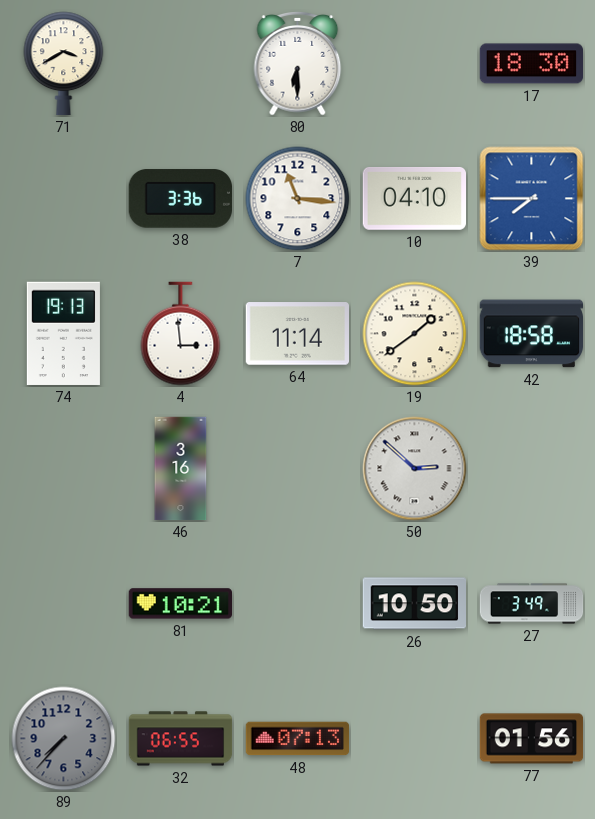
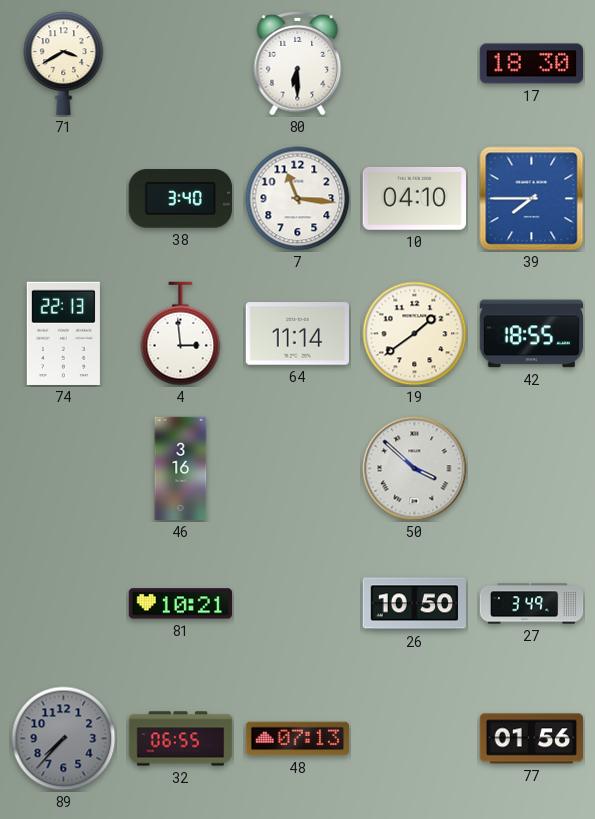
38: 3:36 -> 3:40 (180, 199)
74: 19:13 -> 22:13 (63, 333)
42: 18:58 -> 18:55 (532, 334)
50: 2:52 -> 3:52 (415, 469)
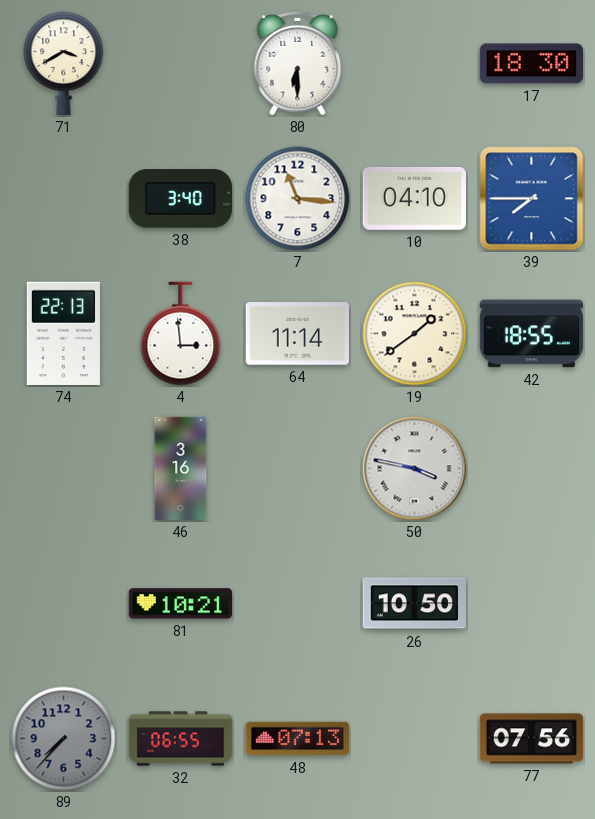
50: 3:52 -> 3:47 (415, 469)
27: 3:49 -> none (532, 604)
77: 01:56 -> 07:56 (532, 739)
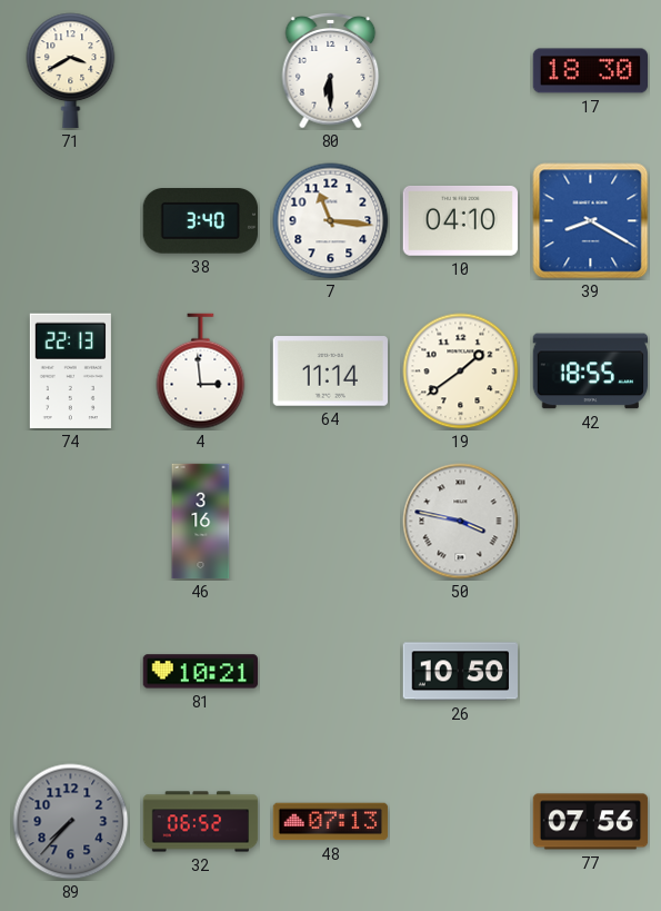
39: 7:45 -> 8:20 (591, 221)
32: 06:55 -> 06:52 (201, 822)
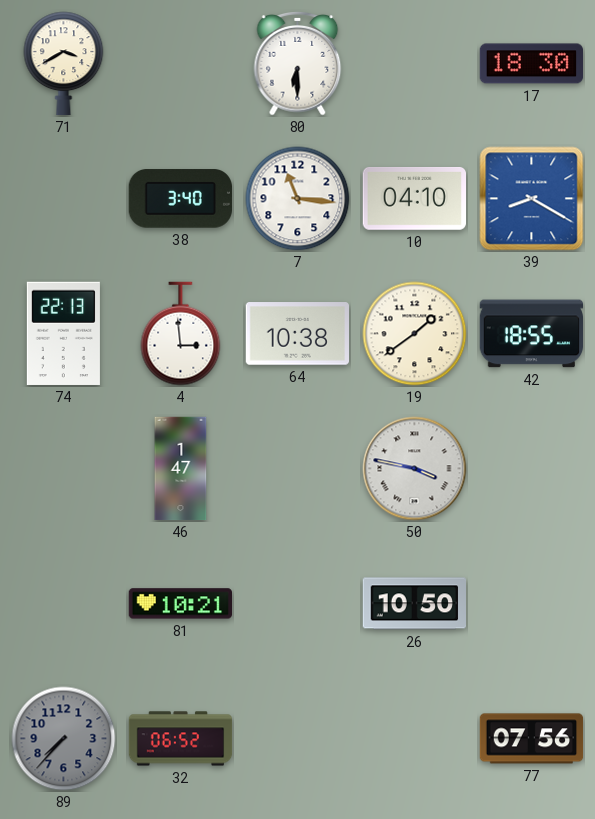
64: 11:14 -> 10:38 (297, 334)
46: 3:16 -> 1:47 (181, 469)
48: 07:13 -> none (331, 822)
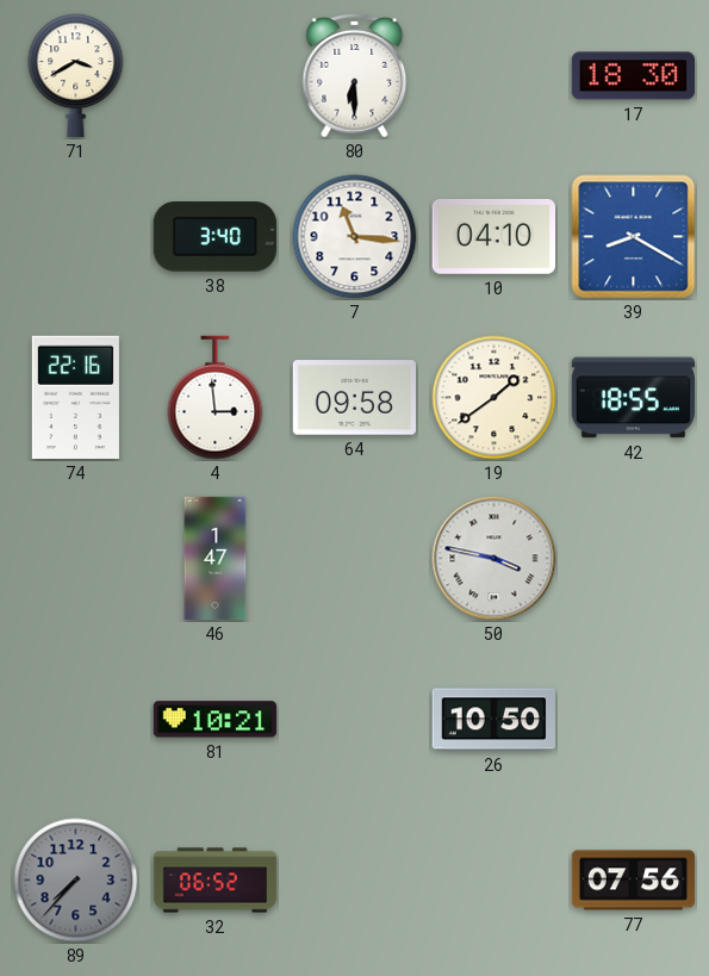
74: 22:13 -> 22:16 (75, 397)
64: 10:38 -> 09:58 (354, 398)
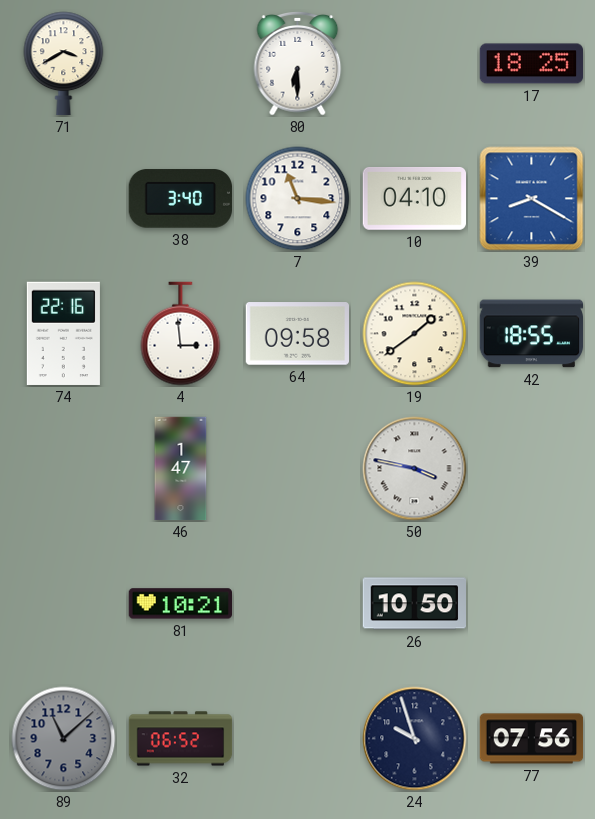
17: 18:30 -> 18:25 (532, 64)
89: 7:37 -> 11:08 (64, 739)
24: none -> 9:57 (415, 739)
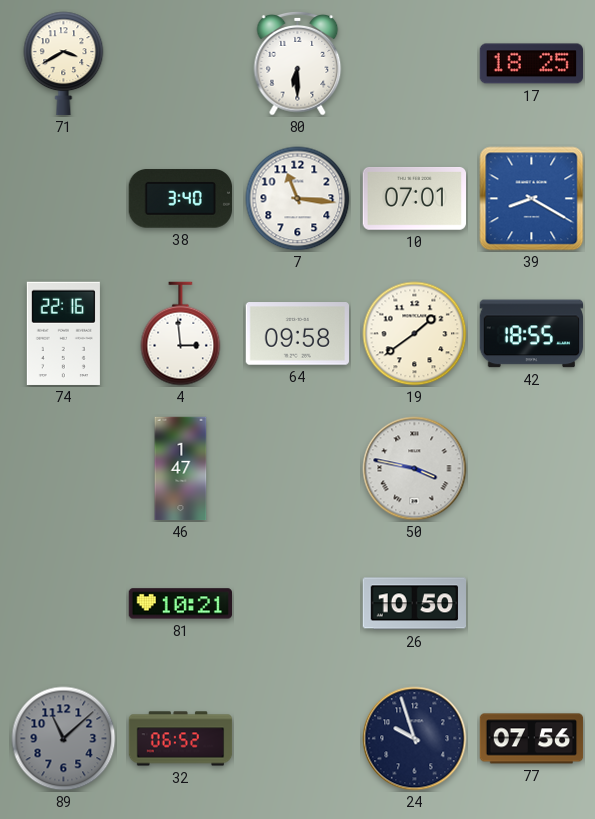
10: 04:10 -> 07:01 (414, 198)
